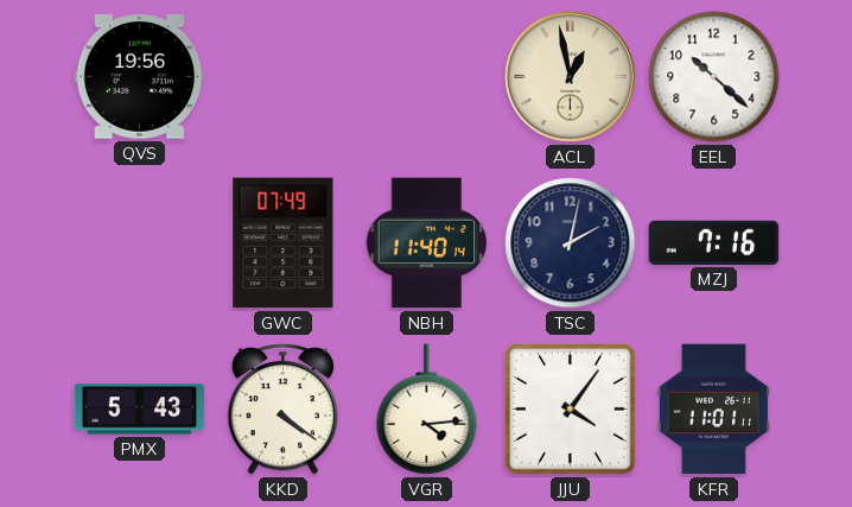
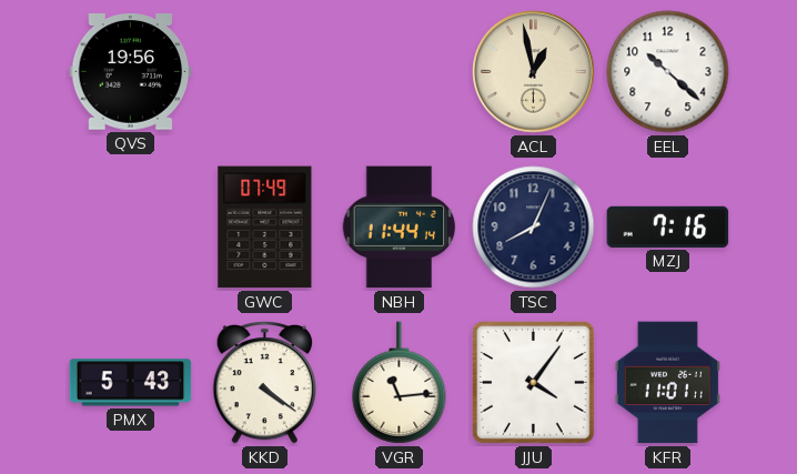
NBH: 11:40 -> 11:44 (400, 228)
TSC: 2:02 -> 8:04 (534, 228)
VGR: 4:14 -> 11:14 (400, 383)
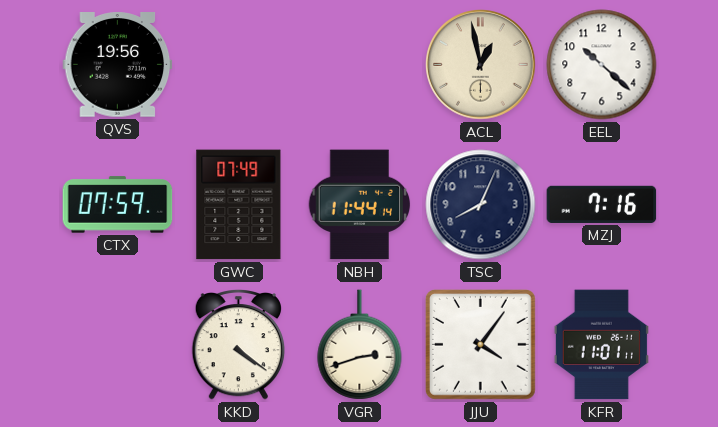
CTX: none -> 07:59 (118, 205)
PMX: 5:43 -> none (131, 383)
VGR: 11:14 -> 2:42 (360, 345)
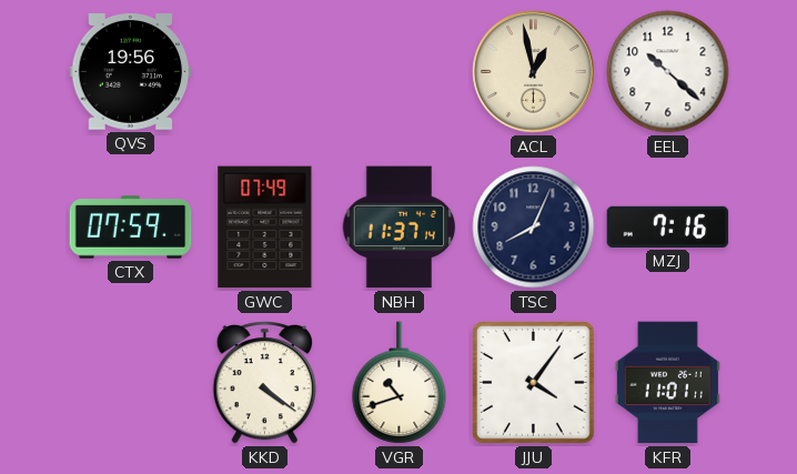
NBH: 11:44 -> 11:37 (400, 228)
VGR: 2:42 -> 10:42 (400, 383)
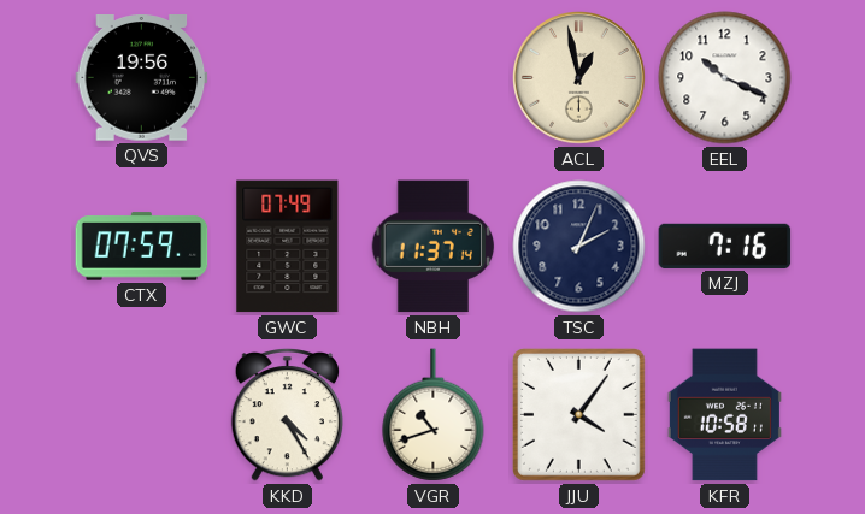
EEL: 10:22 -> 10:19 (725, 78)
TSC: 8:04 -> 2:04 (579, 247)
KKD: 4:21 -> 4:25 (287, 415)
KFR: 11:01 -> 10:58 (724, 415)
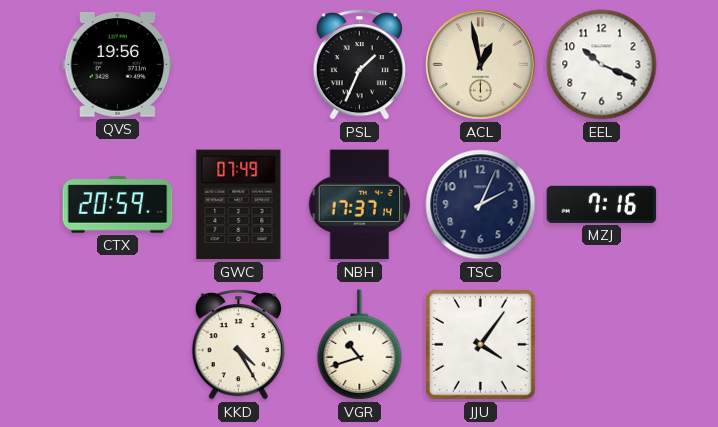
PSL: none -> 1:34 (359, 65)
CTX: 07:59 -> 20:59 (118, 205)
NBH: 11:37 -> 17:37 (360, 205)
KFR: 10:58 -> none (724, 415)
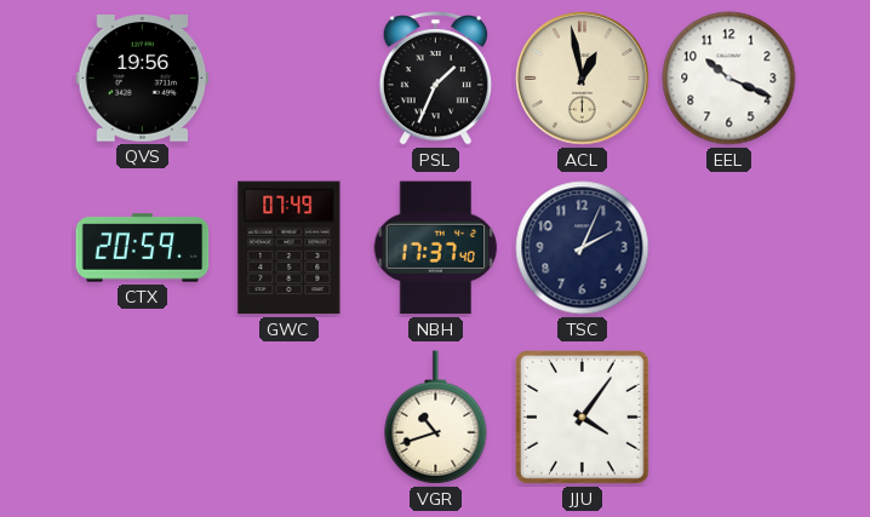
NBH: 17:37:14 -> 17:37:40 (436, 248)
MZJ: 7:16 -> none (602, 204)
KKD: 4:25 -> none (238, 345)
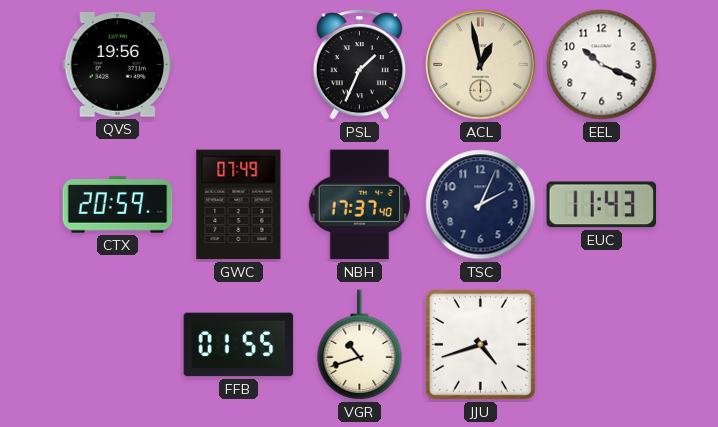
EUC: none -> 11:43 (602, 205)
FFB: none -> 01:55 (239, 345)
JJU: 4:06 -> 4:42 (480, 344)
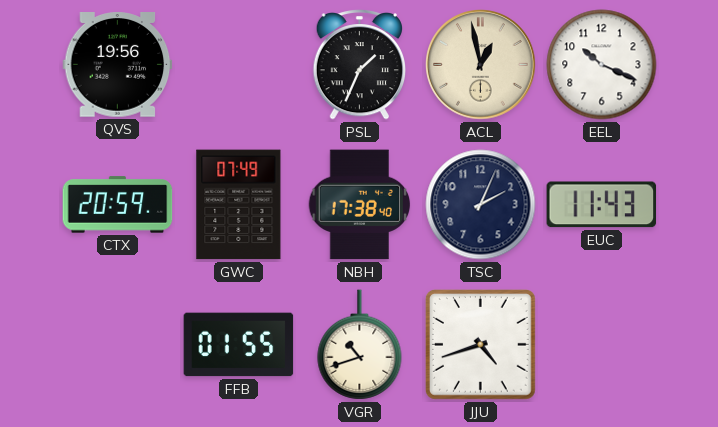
NBH: 17:37 -> 17:38 (360, 205)
